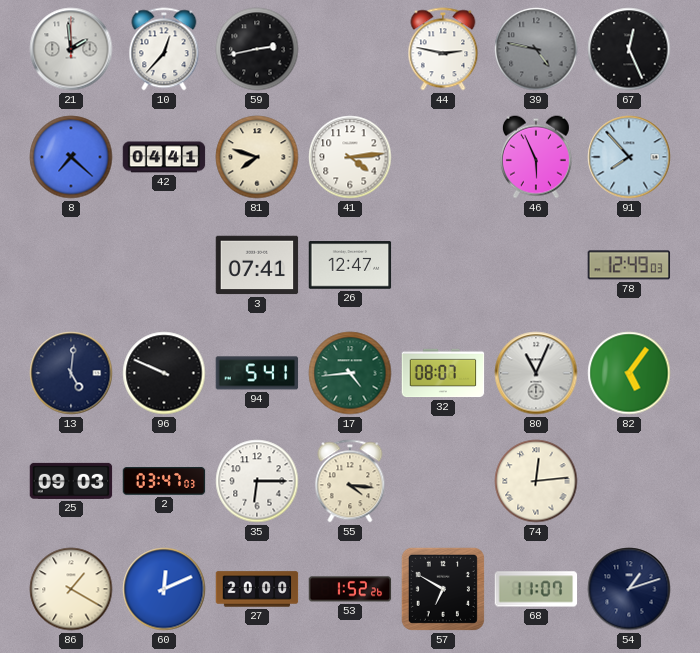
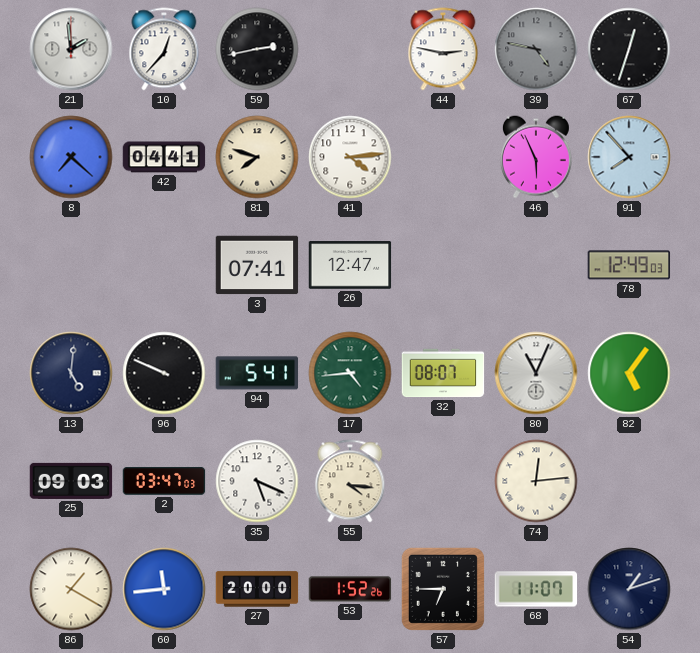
67: 12:26 -> 12:33 (629, 49)
35: 6:15 -> 5:19 (257, 481)
60: 12:11 -> 11:44 (164, 589)
57: 6:50 -> 6:45 (443, 589)
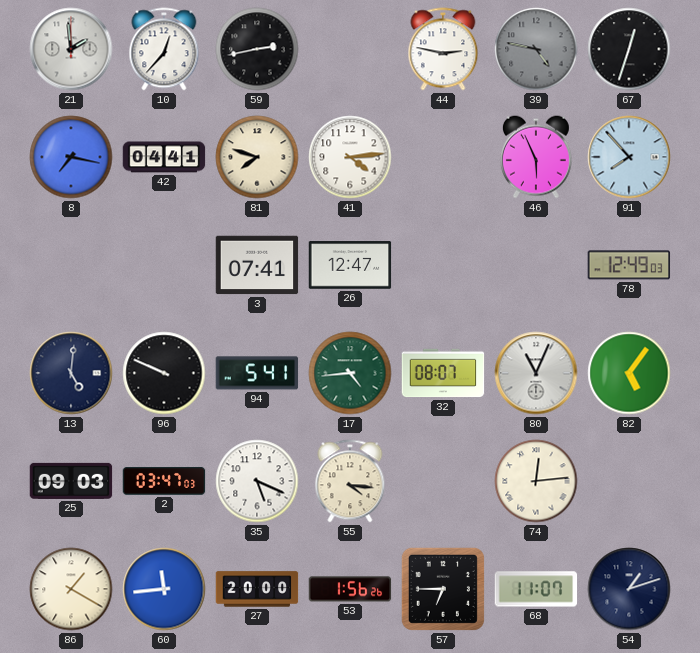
8: 7:22 -> 7:17 (71, 157)
53: 1:52 -> 1:56 (350, 589)
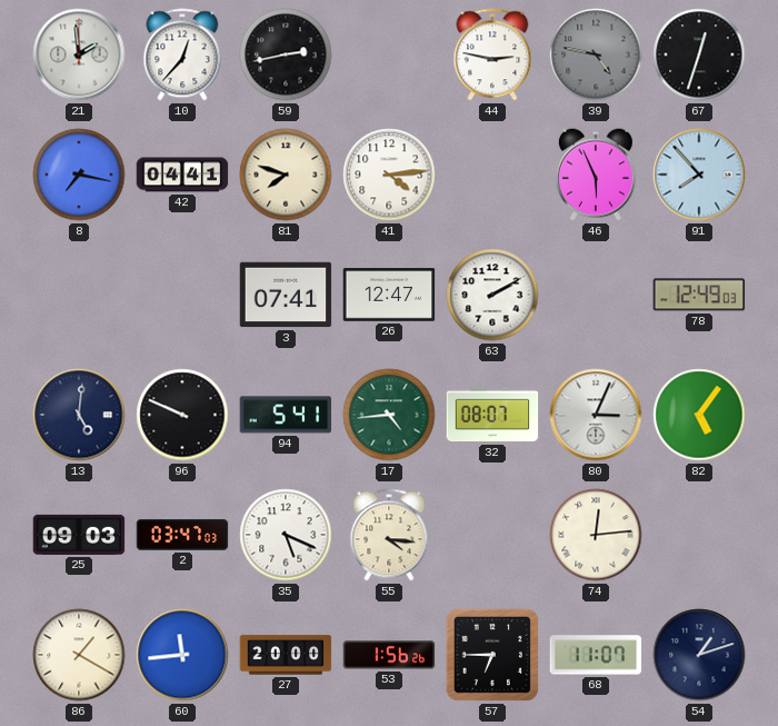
63: none -> 2:10 (492, 295)
80: 11:04 -> 3:04 (596, 415)
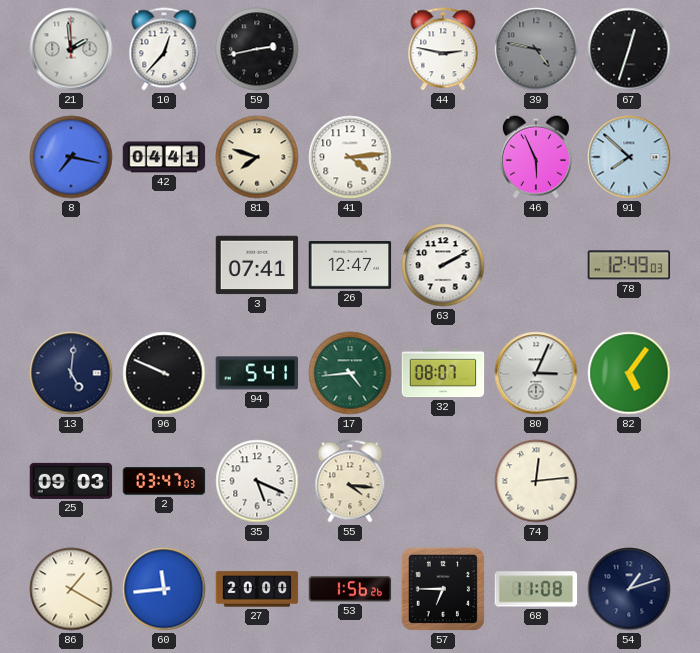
91: 7:53 -> 7:52 (629, 157)
68: 11:07 -> 11:08 (536, 589)
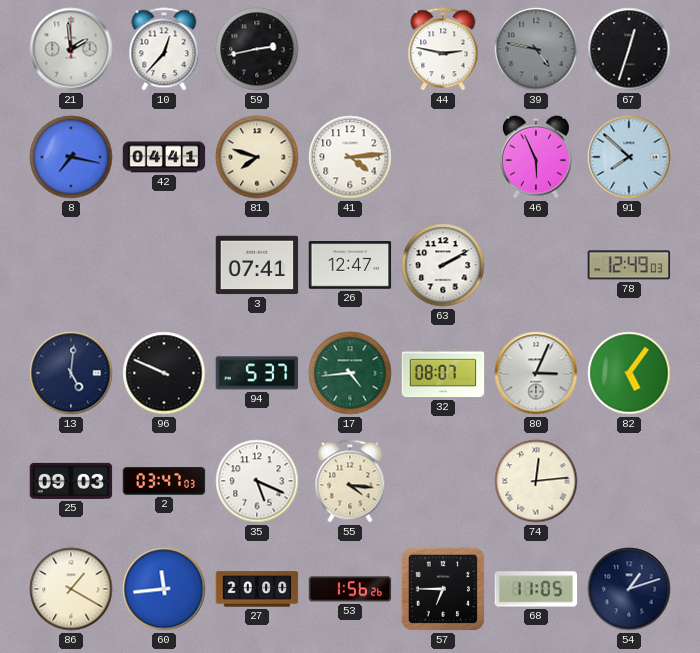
94: 5:41 -> 5:37 (257, 373)
68: 11:08 -> 11:05 (536, 589)
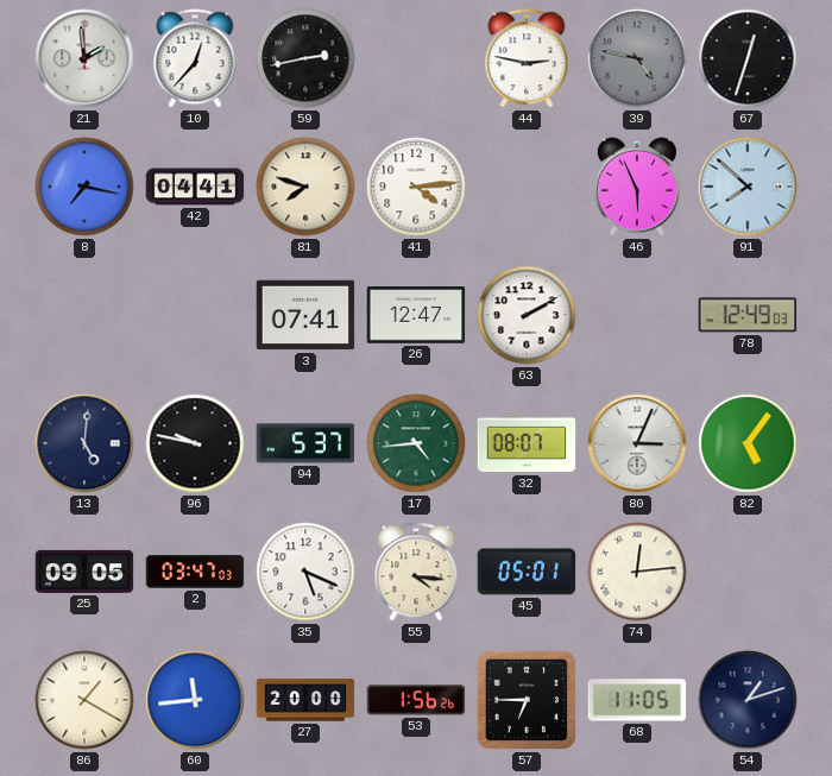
96: 9:49 -> 9:47 (195, 443)
25: 09:03 -> 09:05 (84, 572)
45: none -> 05:01 (527, 572)
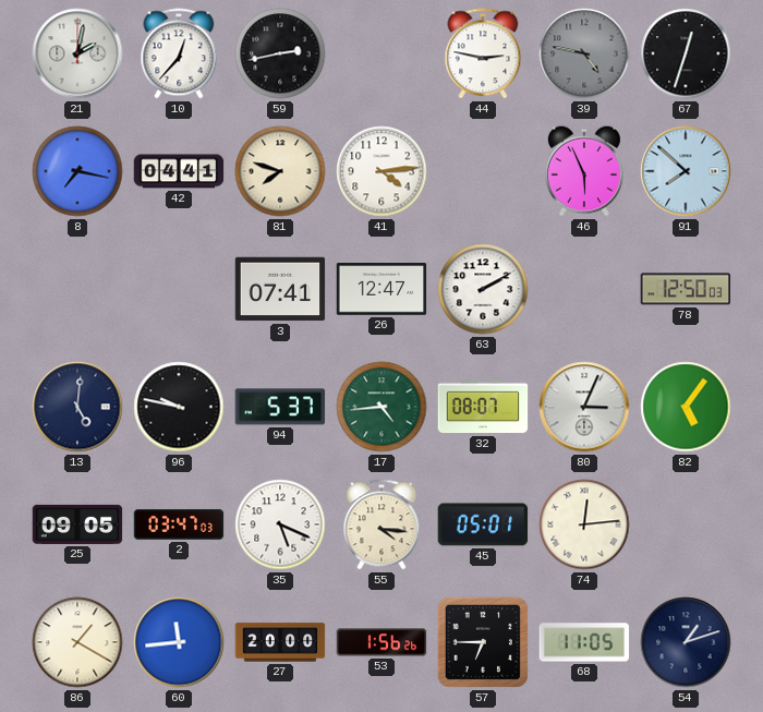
21: 1:59 -> 2:02 (77, 53)
78: 12:49 -> 12:50 (686, 289)
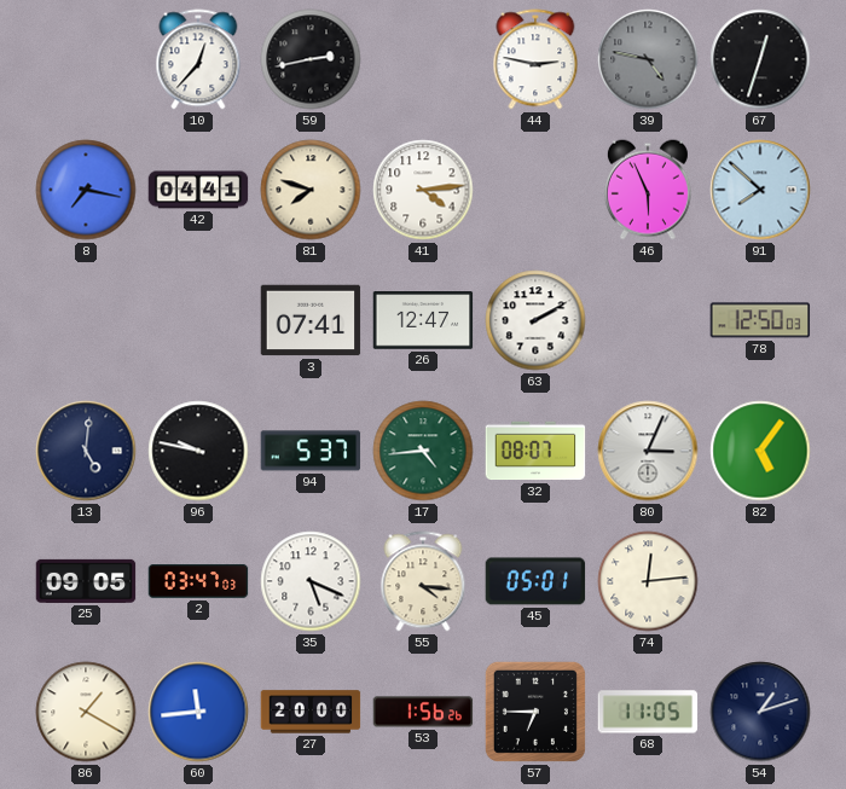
21: 2:02 -> none (77, 53)
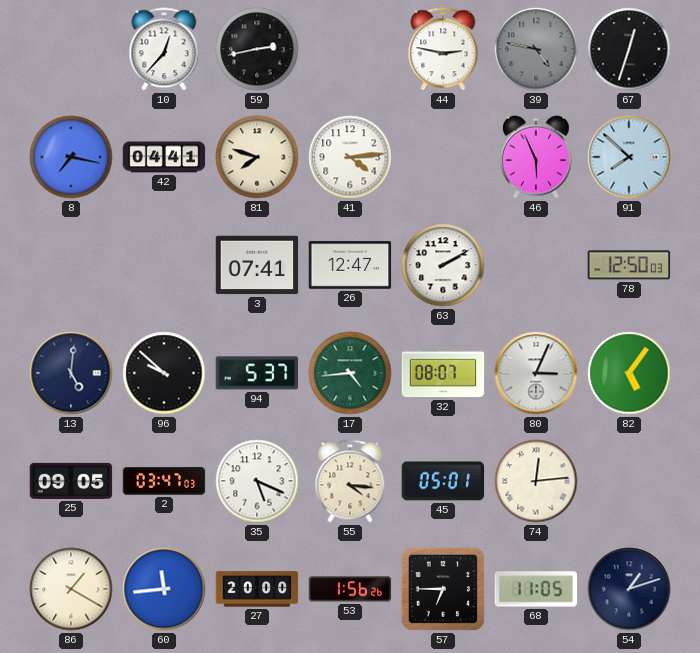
96: 9:47 -> 9:52 (164, 373)
